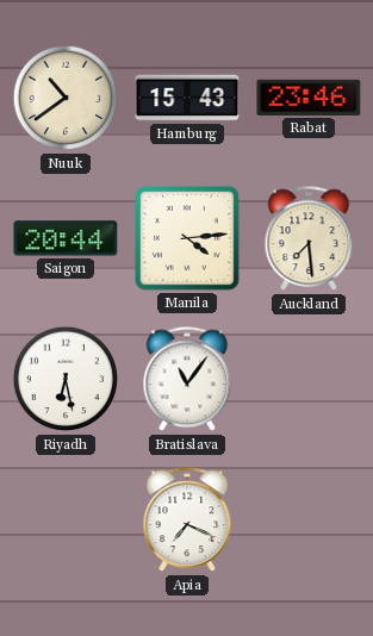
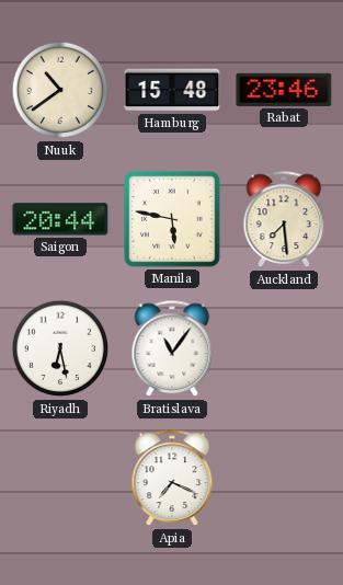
Hamburg: 15:43 -> 15:48 (172, 90)
Manila: 4:14 -> 5:47 (172, 219)
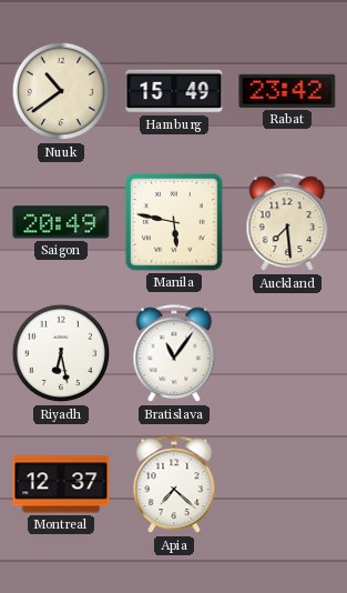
Hamburg: 15:48 -> 15:49 (174, 91)
Rabat: 23:46 -> 23:42 (287, 91)
Saigon: 20:44 -> 20:49 (61, 222)
Montreal: none -> 12:37 (61, 484)
Apia: 7:19 -> 7:22 (174, 485)
